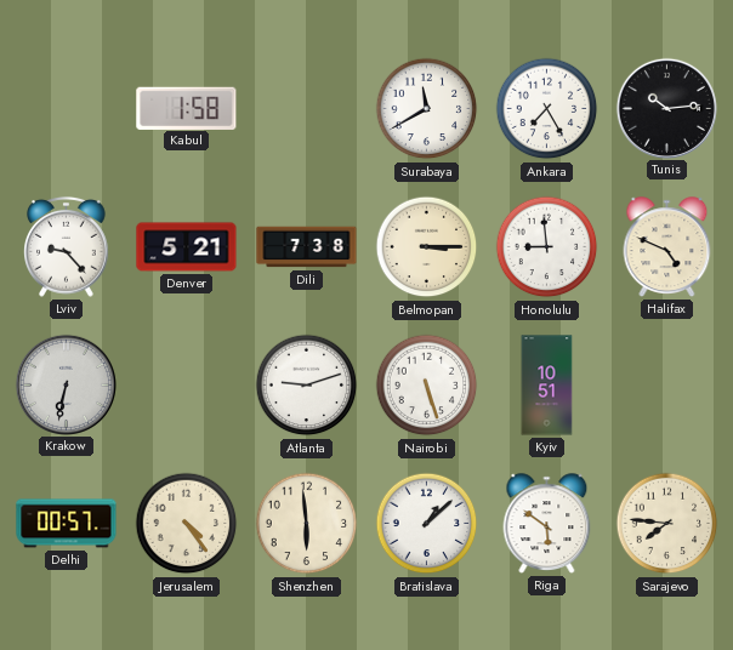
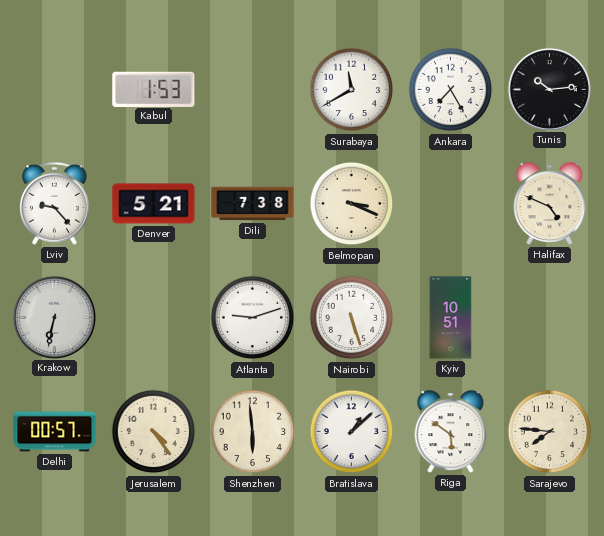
Kabul: 1:58 -> 1:53 (154, 89)
Belmopan: 3:15 -> 3:19 (352, 204)
Honolulu: 8:59 -> none (547, 247)
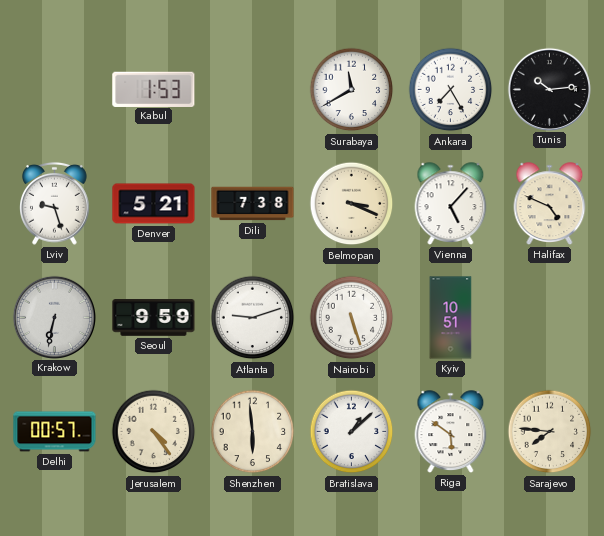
Lviv: 9:23 -> 9:27 (55, 203)
Vienna: none -> 5:07 (451, 204)
Seoul: none -> 9:59 (154, 318)
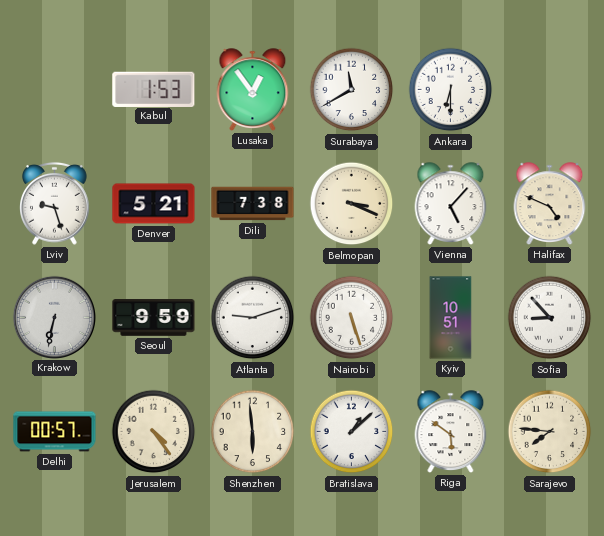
Lusaka: none -> 12:54 (253, 90)
Ankara: 7:25 -> 6:30 (451, 90)
Tunis: 10:14 -> none (549, 89)
Sofia: none -> 8:53 (550, 318)
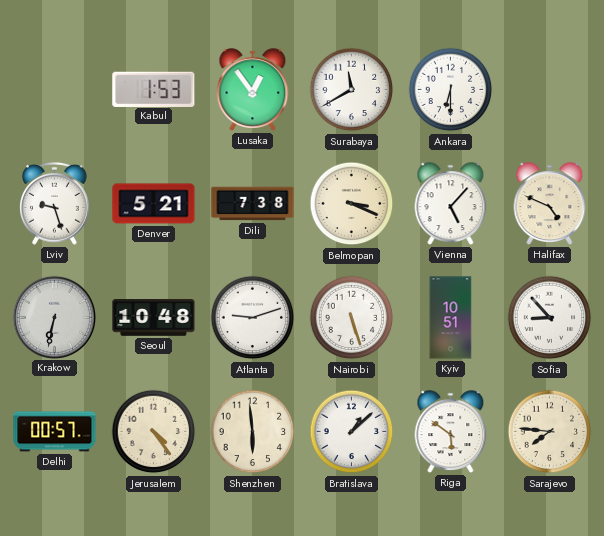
Seoul: 9:59 -> 10:48 (154, 318)
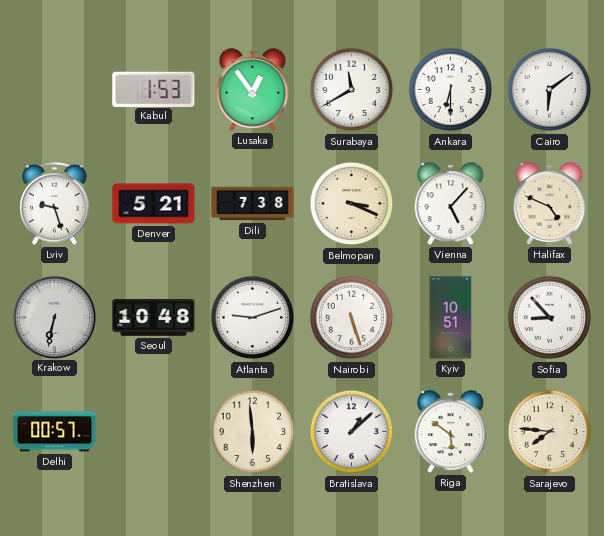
Cairo: none -> 6:09 (550, 90)
Jerusalem: 4:24 -> none (154, 432)
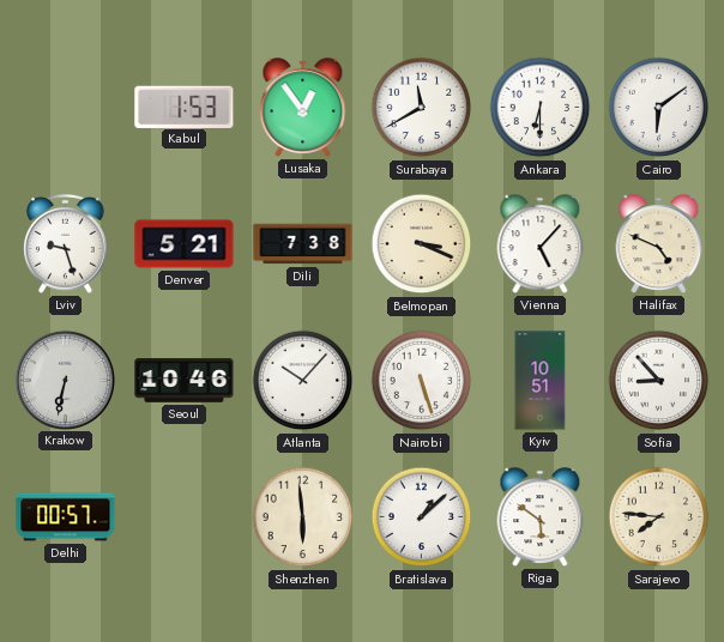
Seoul: 10:48 -> 10:46 (185, 381)
Atlanta: 9:12 -> 10:07 (303, 381)
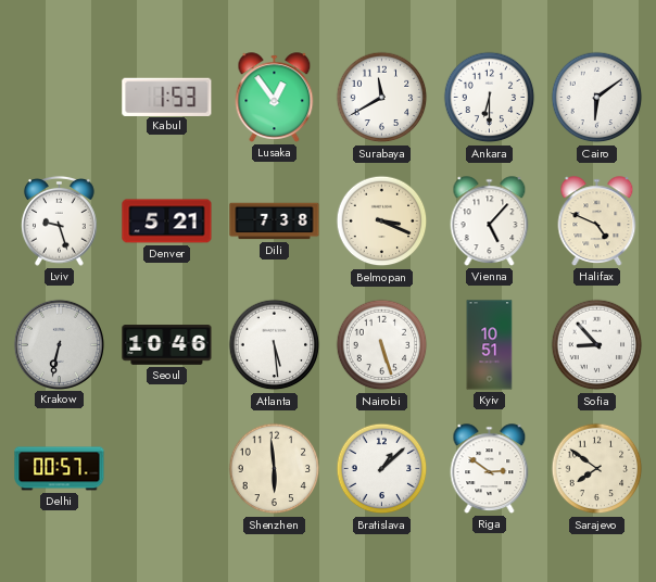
Atlanta: 10:07 -> 5:29 (275, 345)
Riga: 5:51 -> 2:51 (490, 469)
Sarajevo: 7:46 -> 7:51 (597, 469)
